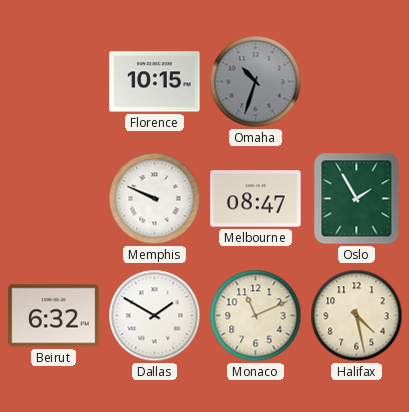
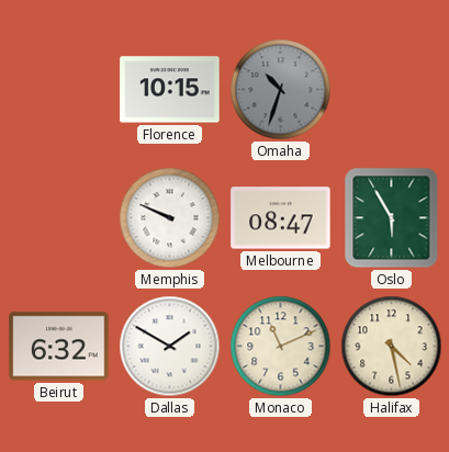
Oslo: 1:55 -> 5:55 (392, 218)
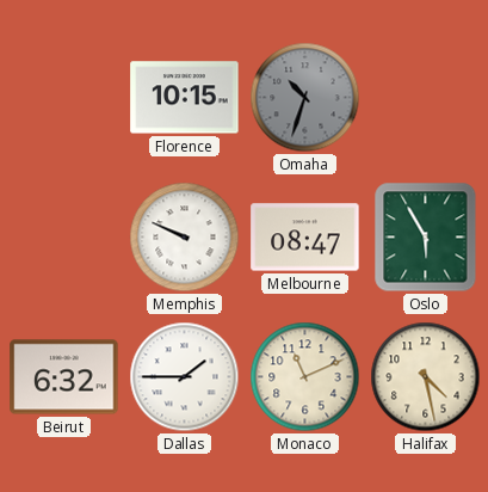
Dallas: 1:50 -> 1:45 (185, 377)
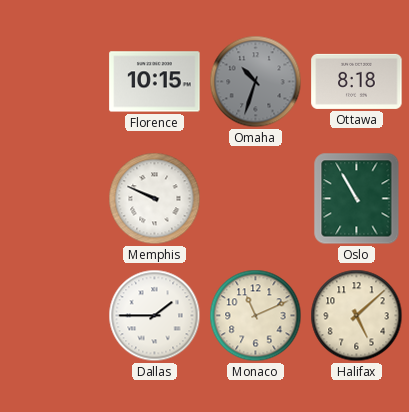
Ottawa: none -> 8:18 (357, 81)
Melbourne: 08:47 -> none (305, 238)
Oslo: 5:55 -> 10:55 (357, 199)
Beirut: 6:32 -> none (64, 377)
Halifax: 4:28 -> 5:08 (357, 316)
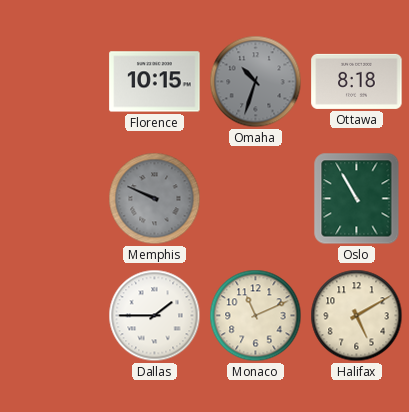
Memphis dial: white -> grey (155, 199)
Halifax: 5:08 -> 5:10 (357, 316)
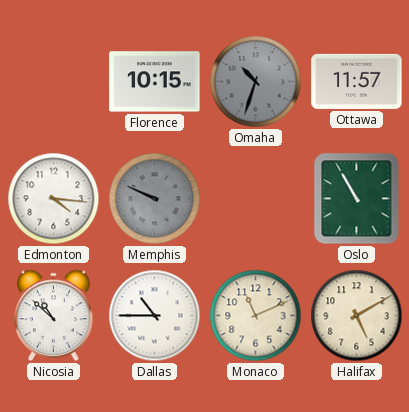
Ottawa: 8:18 -> 11:57 (357, 81)
Edmonton: none -> 4:16 (54, 199)
Nicosia: none -> 10:52 (54, 316)
Dallas: 1:45 -> 10:45 (155, 316)
